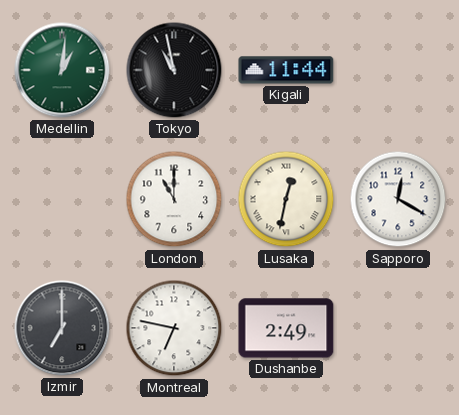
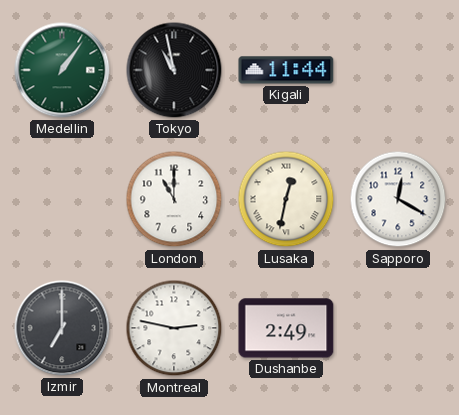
Medellin: 1:01 -> 1:06 (62, 70)
Montreal: 6:47 -> 2:47 (174, 328)
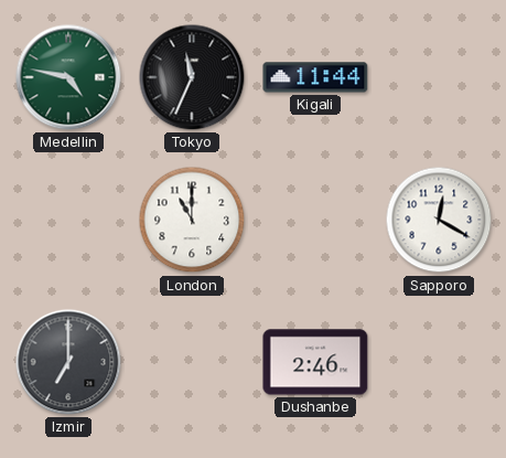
Medellin: 1:06 -> 4:47 (68, 77)
Tokyo: 10:58 -> 11:34 (192, 77)
Lusaka: 12:32 -> none (286, 199)
Montreal: 2:47 -> none (174, 328)
Dushanbe: 2:49 -> 2:46 (315, 362)
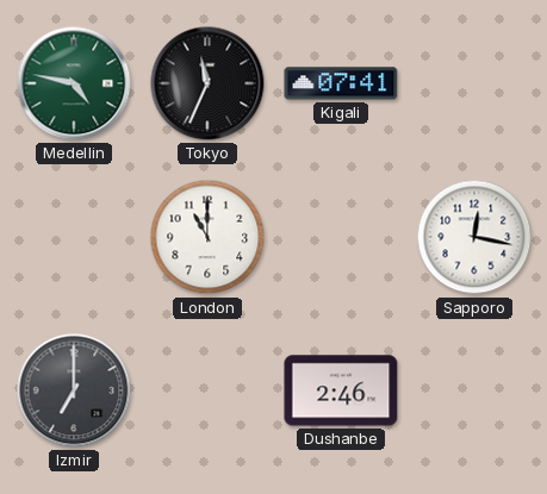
Kigali: 11:44 -> 07:41 (341, 83)
Sapporo: 12:20 -> 12:17 (474, 237)
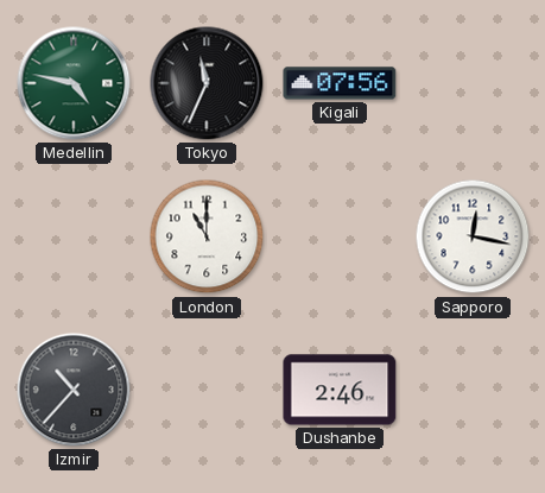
Kigali: 07:41 -> 07:56 (340, 83)
Izmir: 7:00 -> 10:37 (74, 390)
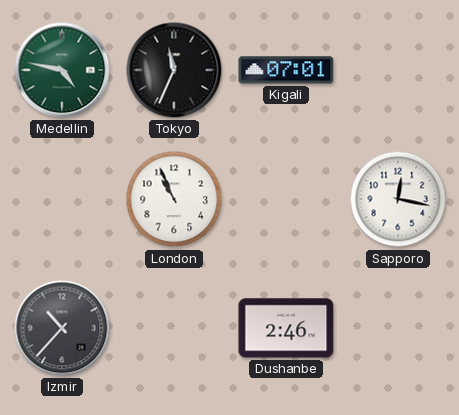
Kigali: 07:56 -> 07:01 (286, 70)
London: 11:00 -> 10:56 (174, 199)
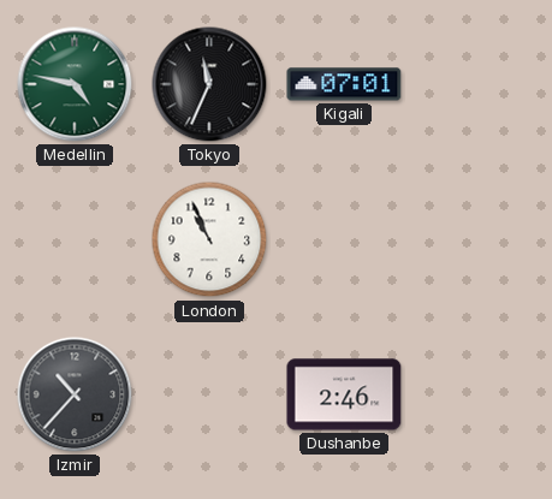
Sapporo: 12:17 -> none (398, 199)
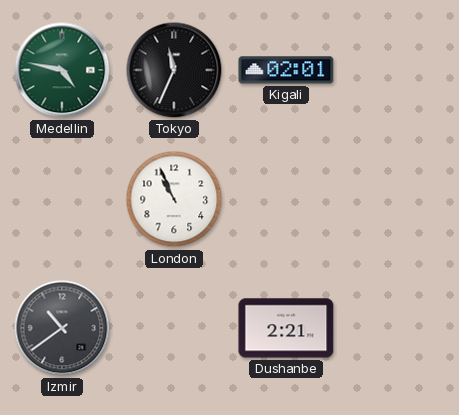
Kigali: 07:01 -> 02:01 (286, 70)
Izmir: 10:37 -> 10:39 (62, 328)
Dushanbe: 2:46 -> 2:21 (286, 328)
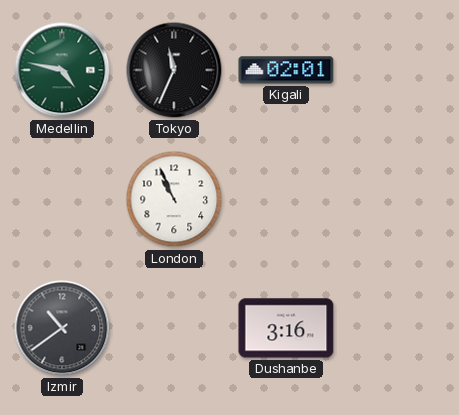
Dushanbe: 2:21 -> 3:16 (286, 328)
